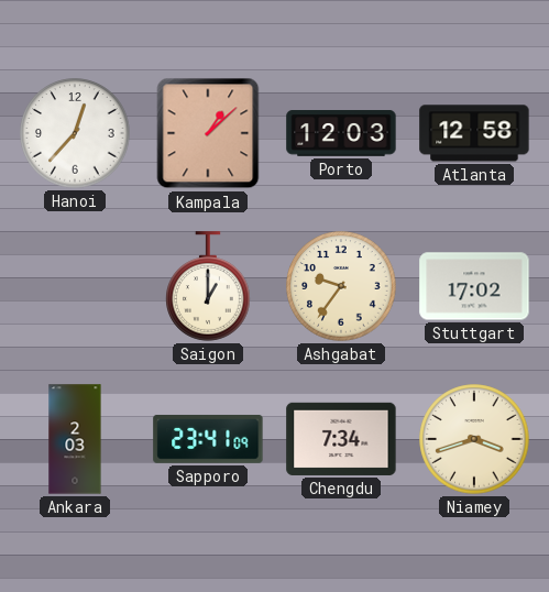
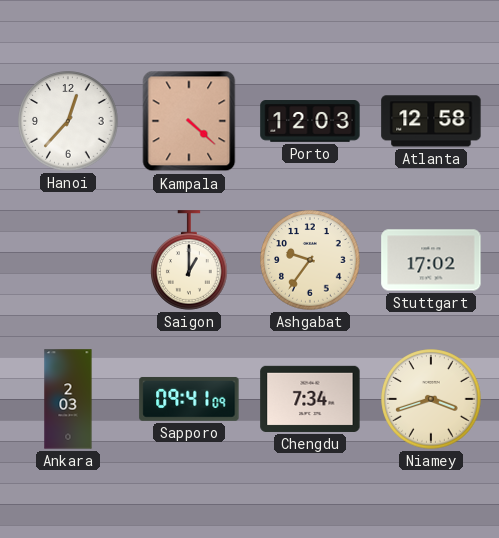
Kampala: 1:08 -> 4:22 (189, 121)
Sapporo: 23:41 -> 09:41 (189, 399)
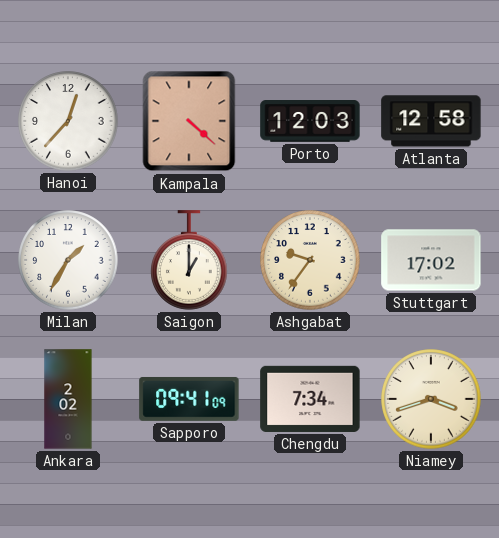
Milan: none -> 1:35 (68, 260)
Ankara: 2:03 -> 2:02 (68, 399)
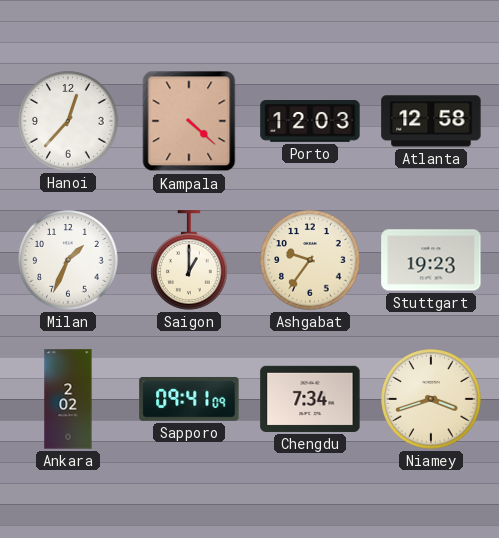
Milan: 1:35 -> 1:34 (68, 260)
Stuttgart: 17:02 -> 19:23 (431, 260)
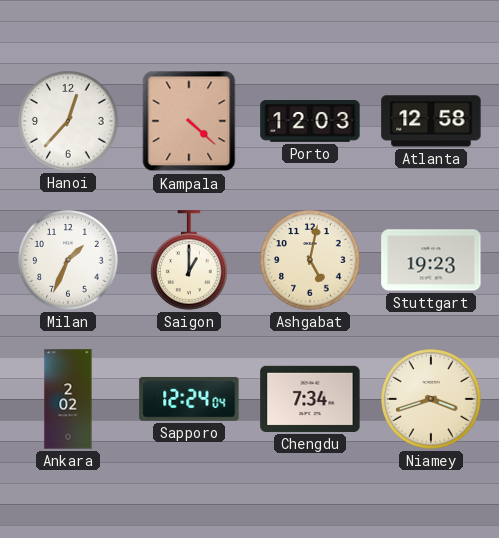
Ashgabat: 9:36 -> 5:02 (310, 260)
Sapporo: 09:41 -> 12:24 (189, 399)
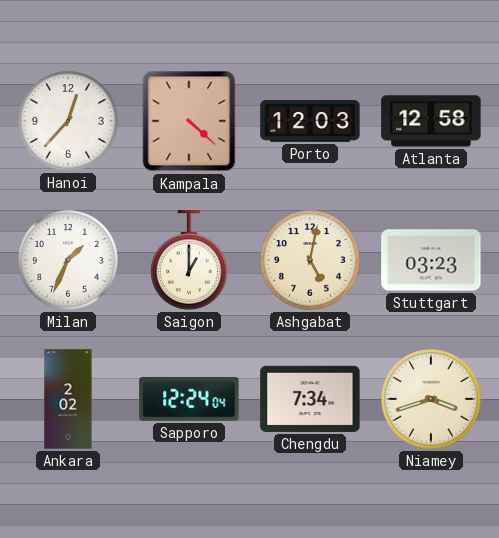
Stuttgart: 19:23 -> 03:23 (431, 260)
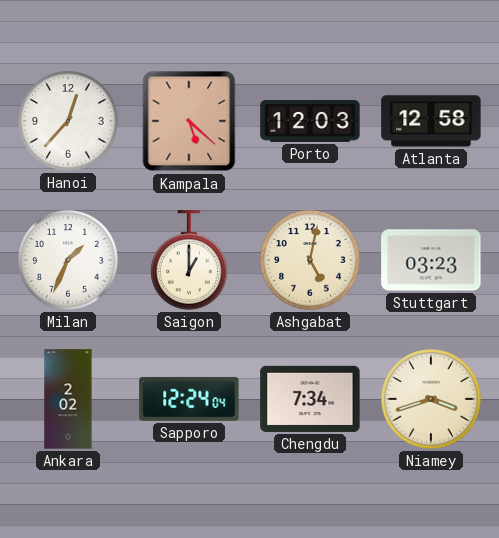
Kampala: 4:22 -> 5:22 (189, 121)
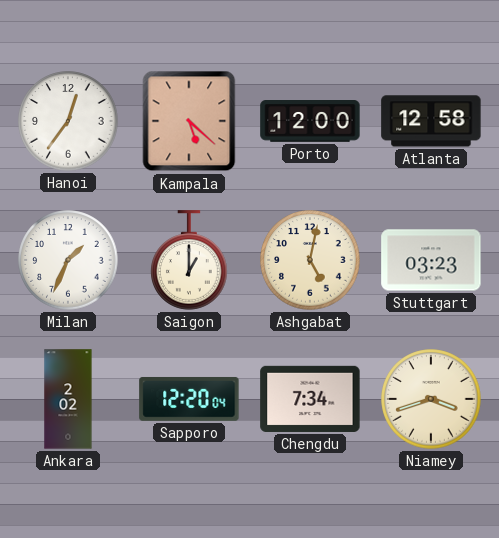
Hanoi: 12:37 -> 12:36 (68, 121)
Porto: 12:03 -> 12:00 (310, 121)
Sapporo: 12:24 -> 12:20 (189, 399)
